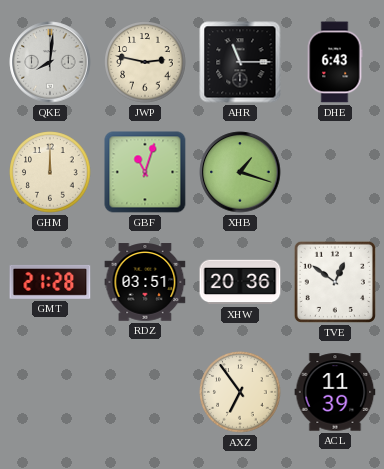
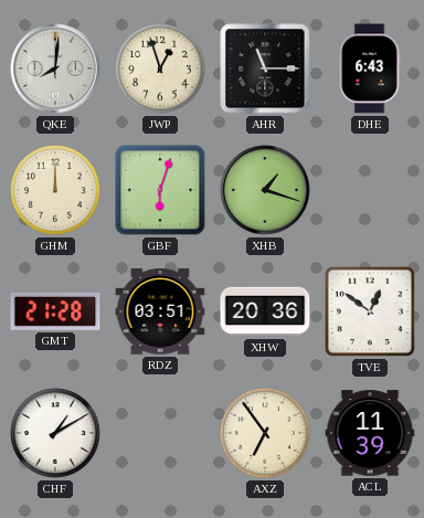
JWP: 2:47 -> 12:57 (160, 68)
GBF: 11:03 -> 6:03 (160, 190)
CHF: none -> 1:10 (55, 433)
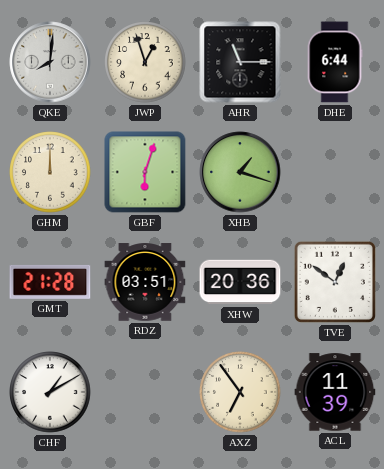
DHE: 6:43 -> 6:44 (335, 62)
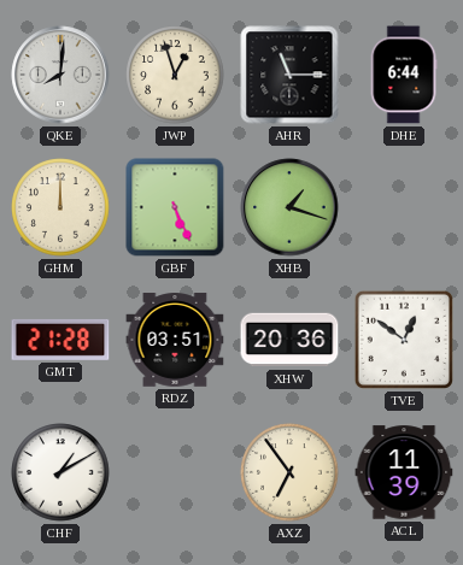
GBF: 6:03 -> 5:26 (175, 207)
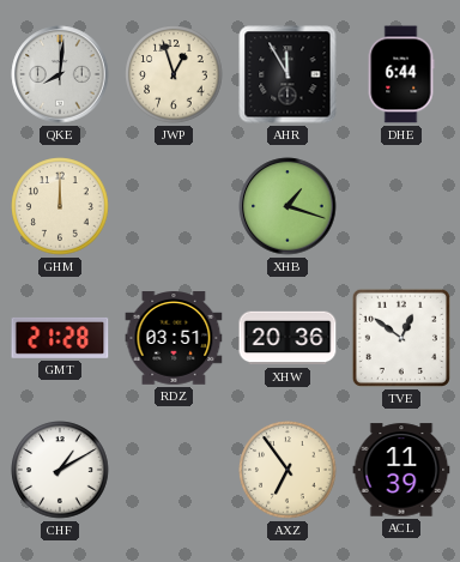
AHR: 11:15 -> 11:55 (287, 74)
GBF: 5:26 -> none (175, 207)
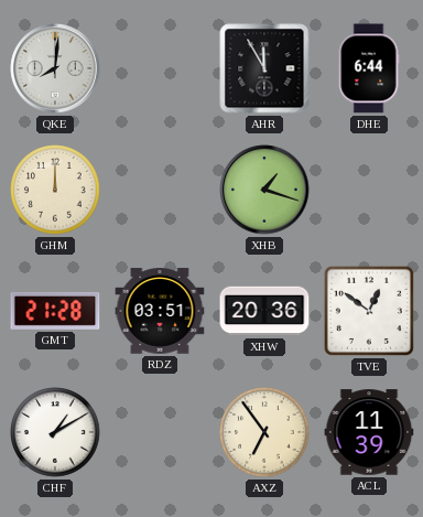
JWP: 12:57 -> none (174, 74)
